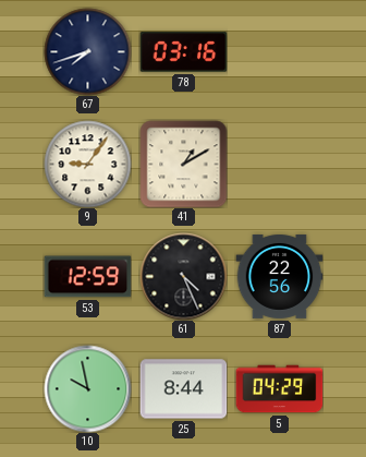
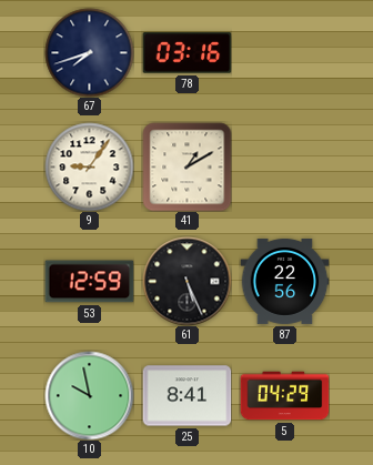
61: 4:26 -> 5:26 (186, 281)
25: 8:44 -> 8:41 (186, 396)
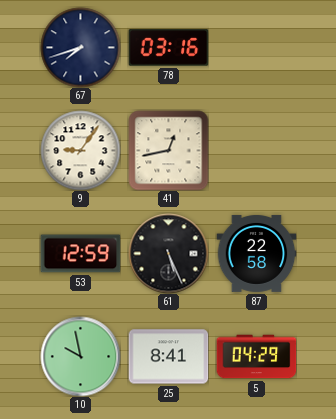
41: 1:10 -> 12:43 (168, 150)
87: 22:56 -> 22:58 (256, 253)
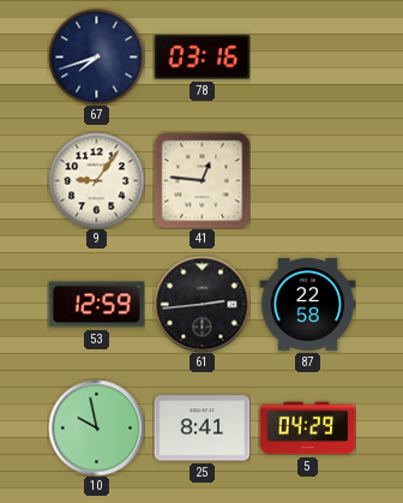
41: 12:43 -> 12:46 (201, 180)
61: 5:26 -> 2:44 (201, 304)
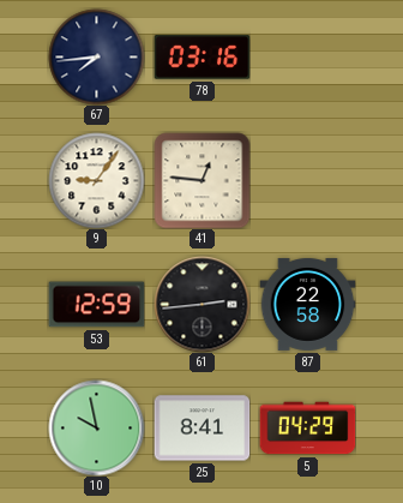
67: 7:42 -> 7:44 (96, 56)
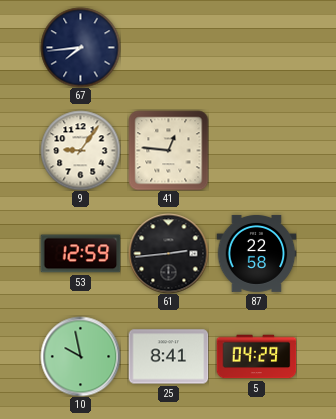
78: 03:16 -> none (201, 58)
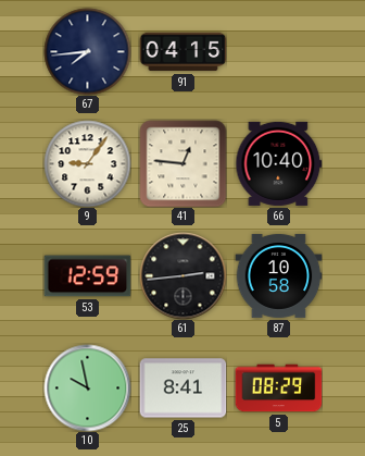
91: none -> 04:15 (182, 52)
66: none -> 10:40 (278, 163)
87: 22:58 -> 10:58 (278, 275)
5: 04:29 -> 08:29 (278, 389)
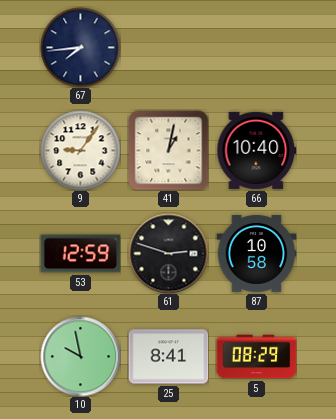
91: 04:15 -> none (182, 52)
41: 12:46 -> 1:02 (168, 150)
61: 2:44 -> 2:48 (168, 253)
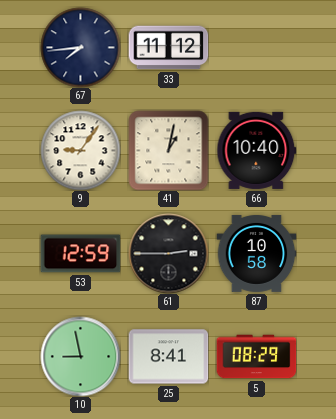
33: none -> 11:12 (168, 48)
61: 2:48 -> 2:45 (168, 253)
10: 9:58 -> 8:58 (80, 356)
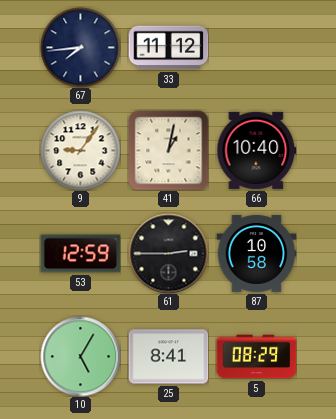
10: 8:58 -> 5:05 (80, 356)
